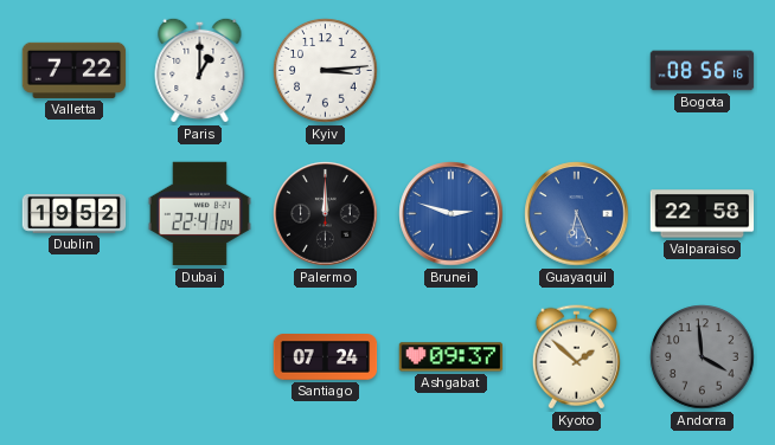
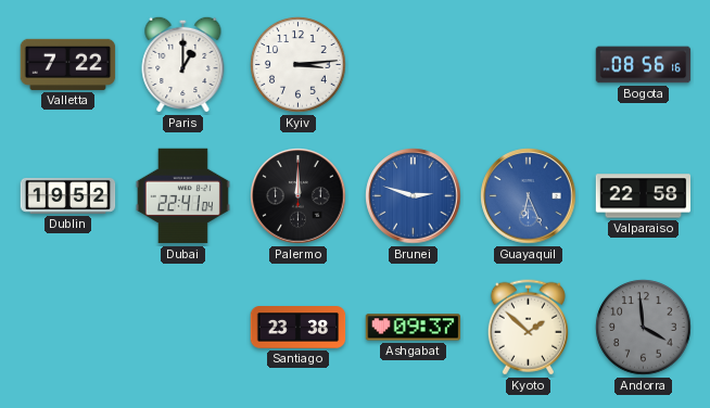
Santiago: 07:24 -> 23:38 (299, 328)
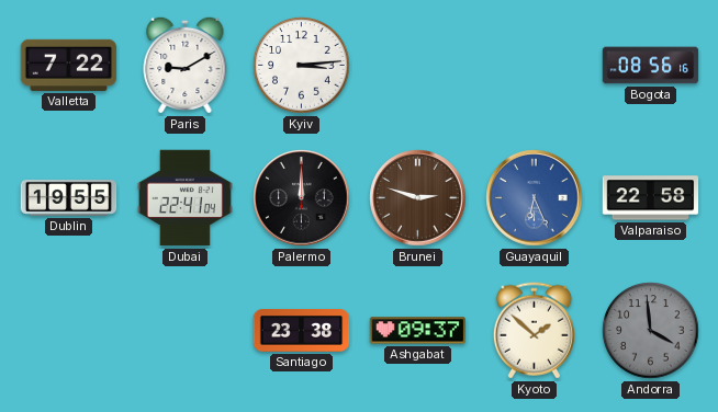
Paris: 1:00 -> 9:10 (186, 65)
Dublin: 19:52 -> 19:55 (69, 197)
Brunei dial: blue -> brown (418, 198)
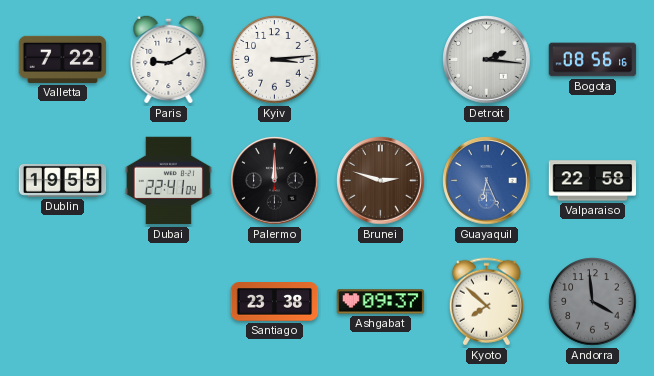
Detroit: none -> 2:16 (487, 60)
Kyoto: 1:52 -> 7:52 (486, 302)
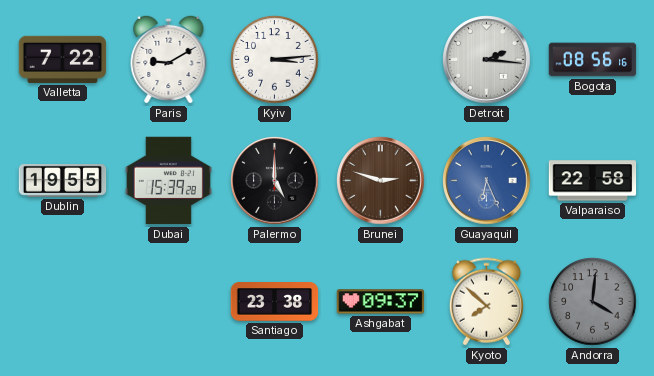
Dubai: 22:41 -> 15:39 (168, 181)
Palermo: 12:00 -> 5:00 (275, 181)
Andorra: 3:59 -> 4:01 (593, 302)
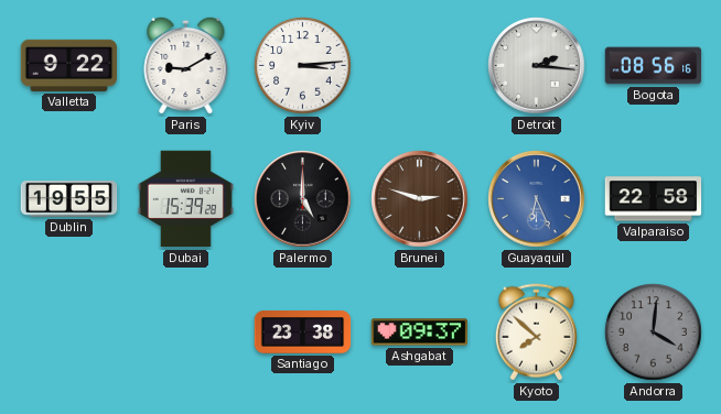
Valletta: 7:22 -> 9:22 (69, 65)
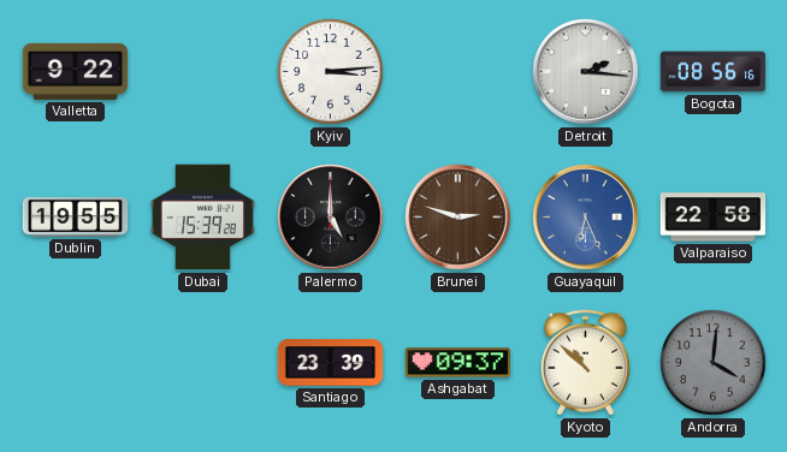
Paris: 9:10 -> none (186, 65)
Santiago: 23:38 -> 23:39 (331, 363)
Kyoto: 7:52 -> 10:52 (585, 363)
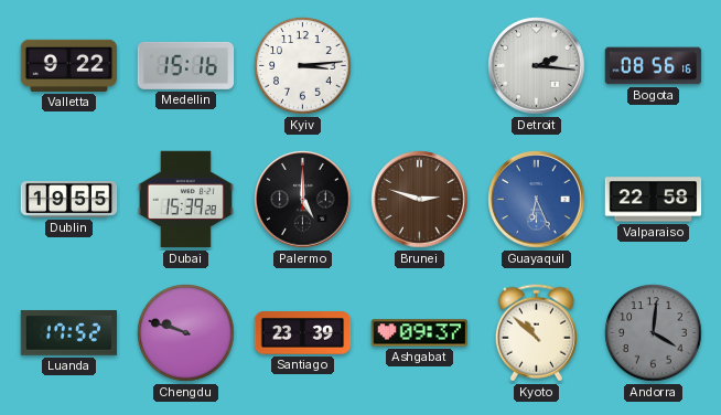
Medellin: none -> 15:16 (186, 65)
Luanda: none -> 17:52 (69, 333)
Chengdu: none -> 9:48 (186, 333)
